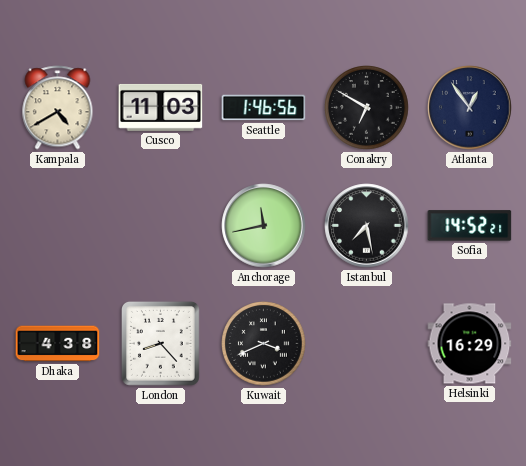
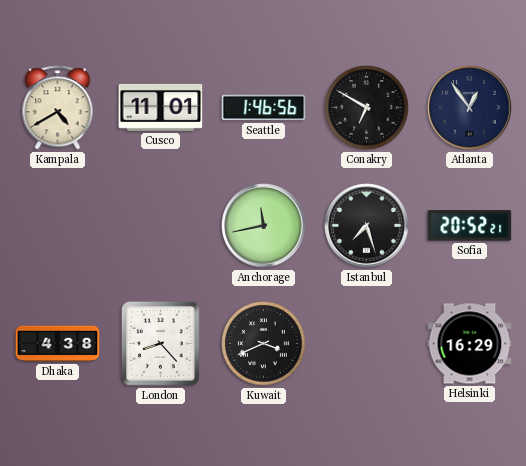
Cusco: 11:03 -> 11:01 (161, 107)
Istanbul: 7:28 -> 7:27 (367, 226)
Sofia: 14:52 -> 20:52 (470, 226)
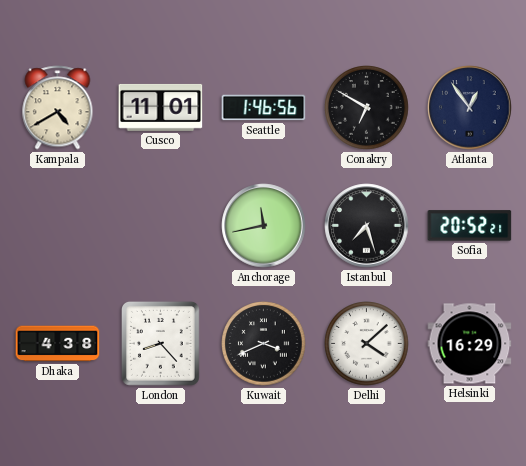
Delhi: none -> 4:08 (367, 344)
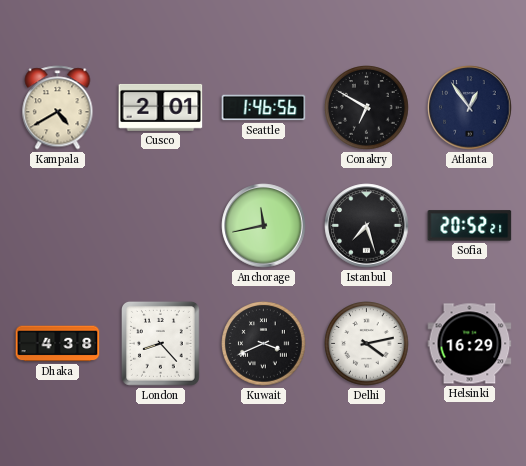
Cusco: 11:01 -> 2:01 (161, 107)
Delhi: 4:08 -> 4:13 (367, 344)
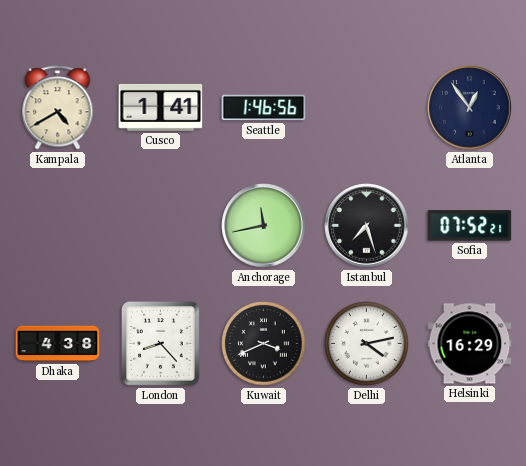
Cusco: 2:01 -> 1:41 (161, 107)
Conakry: 6:50 -> none (367, 108)
Sofia: 20:52 -> 07:52 (470, 226)
